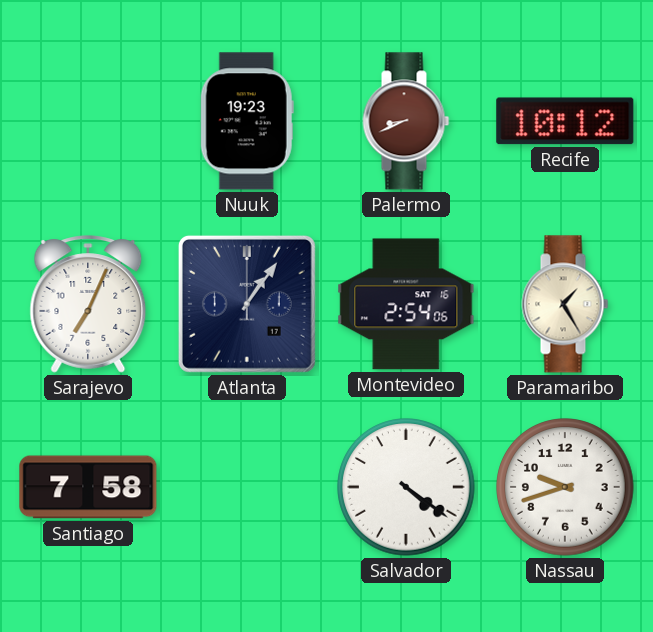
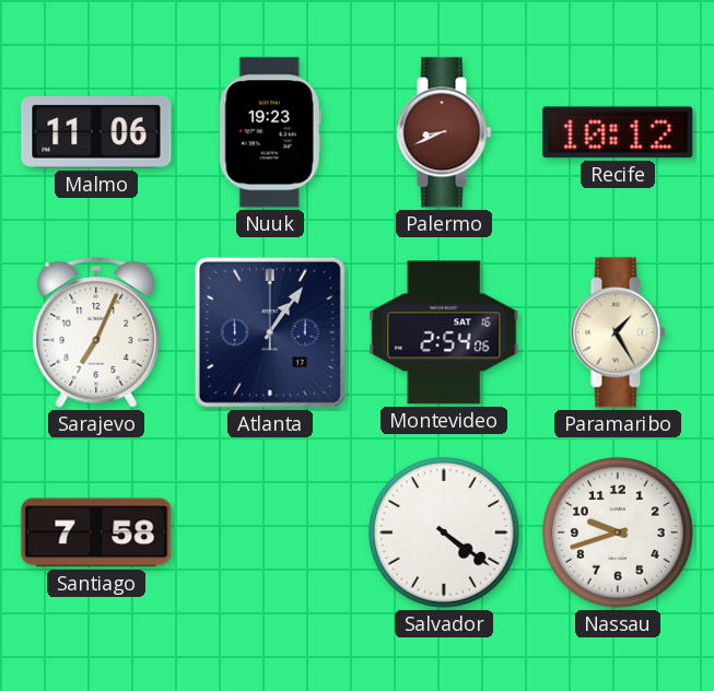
Malmo: none -> 11:06 (96, 132)
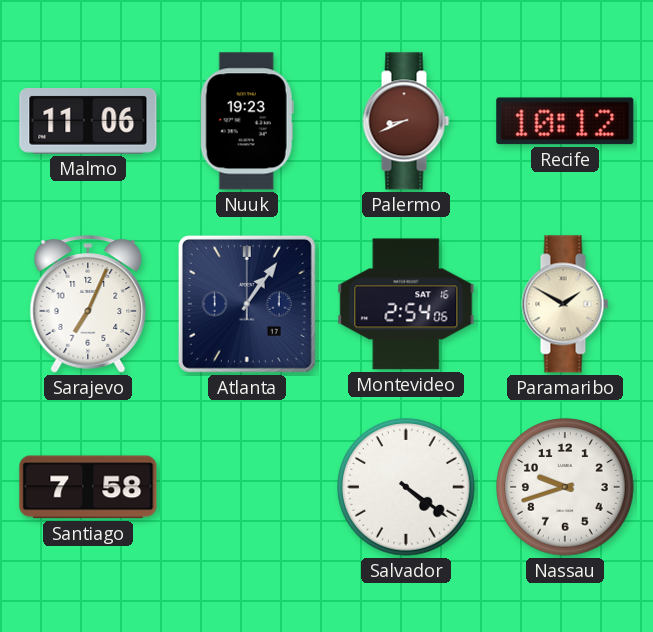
Paramaribo: 1:25 -> 1:50 (565, 304)
